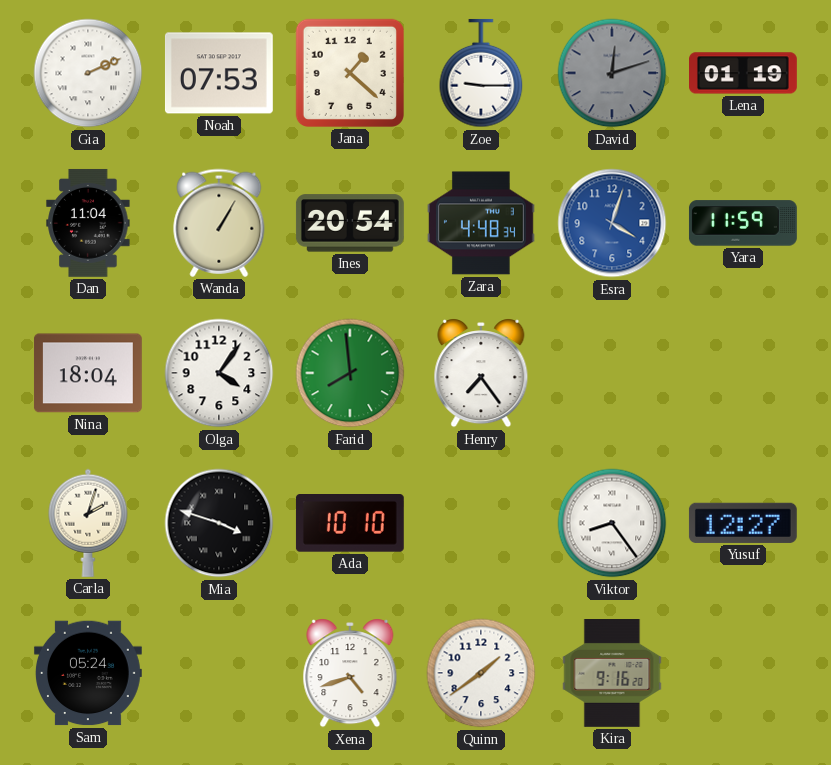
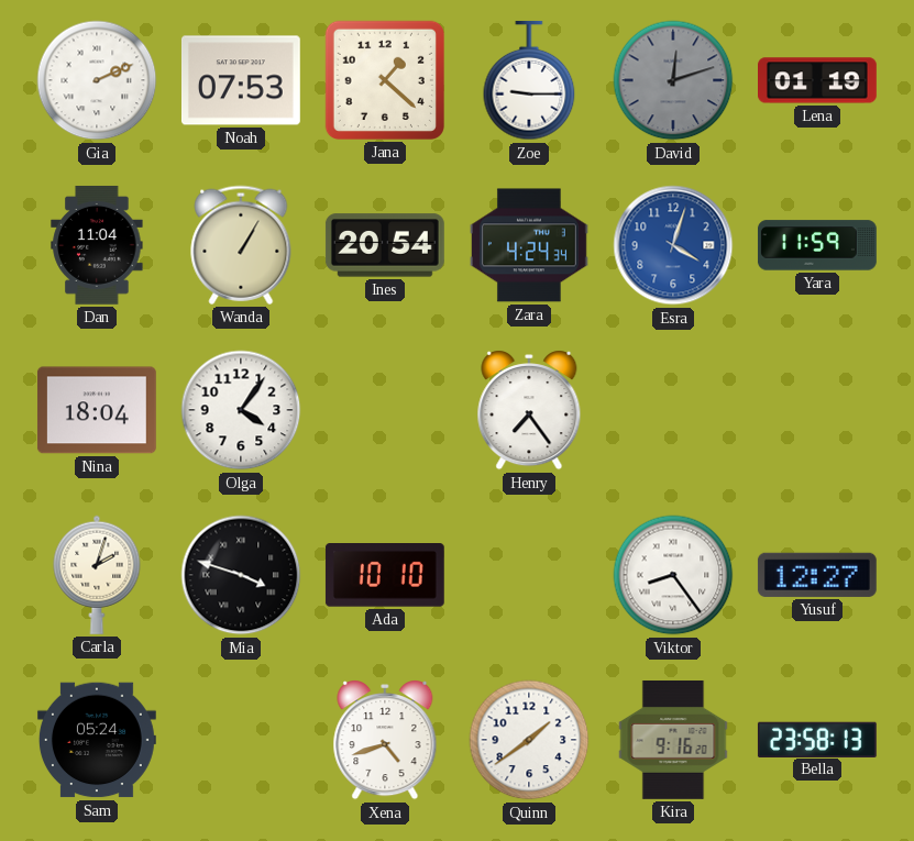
Zara: 4:48 -> 4:24 (529, 245)
Farid: 7:59 -> none (350, 373)
Bella: none -> 23:58 (817, 739)
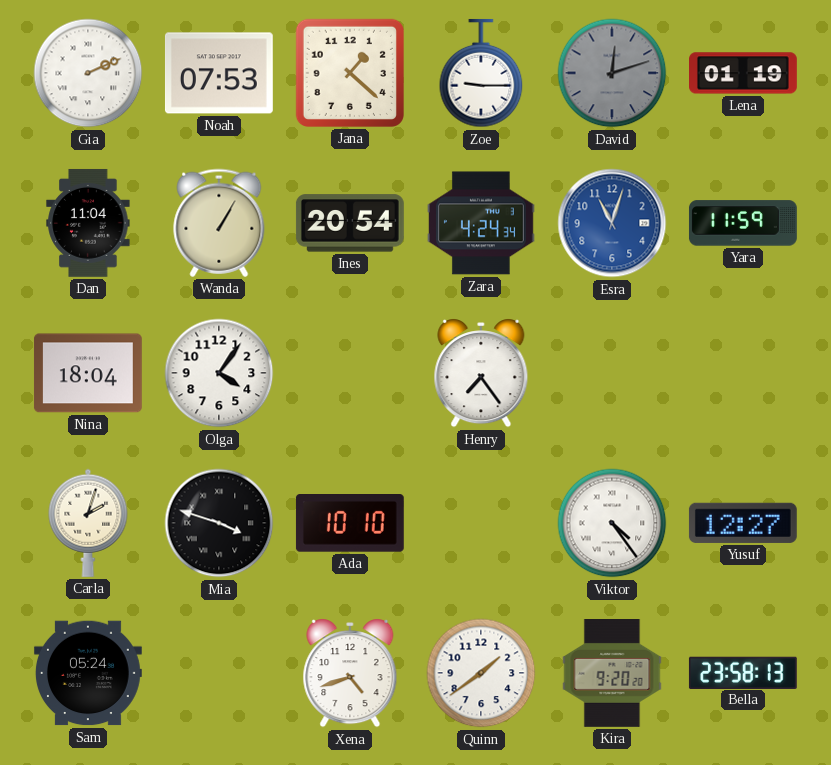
Esra: 4:03 -> 11:03 (612, 223)
Viktor: 8:24 -> 4:24 (612, 523)
Kira: 9:16 -> 9:20 (612, 674)
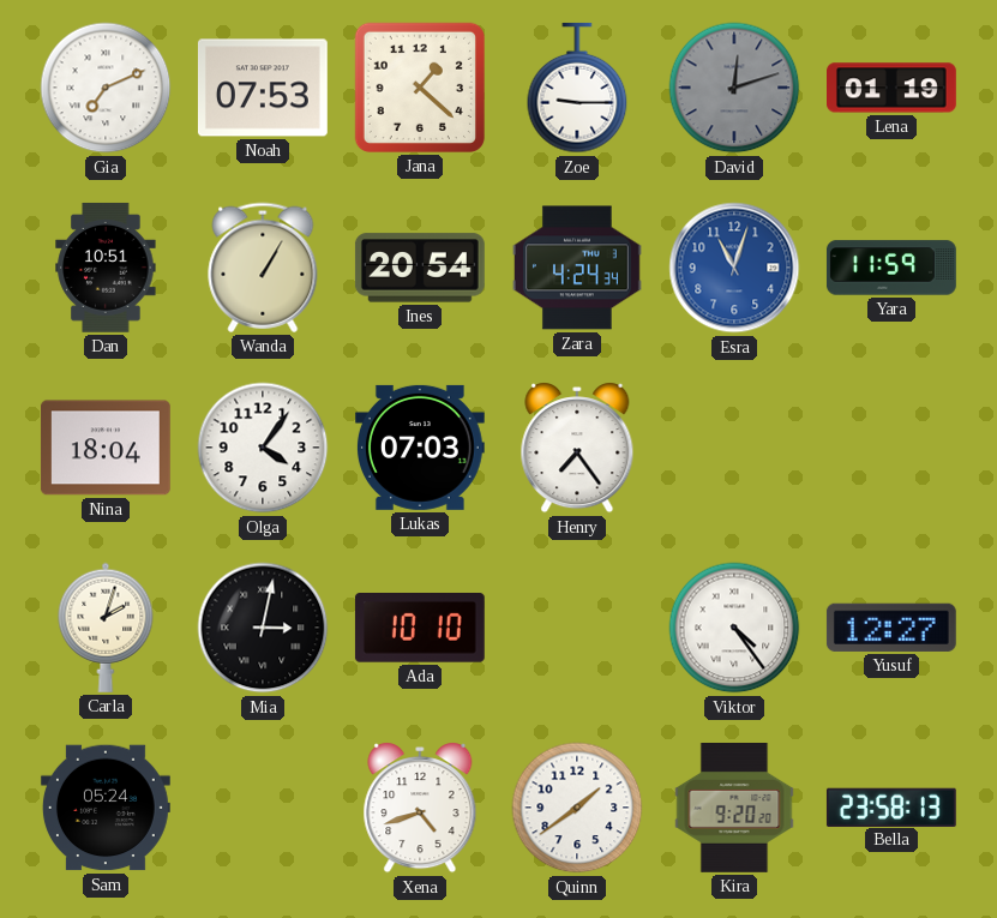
Gia: 2:11 -> 7:11 (106, 88)
Dan: 11:04 -> 10:51 (106, 268)
Lukas: none -> 07:03 (420, 448)
Mia: 3:48 -> 3:02 (263, 628)
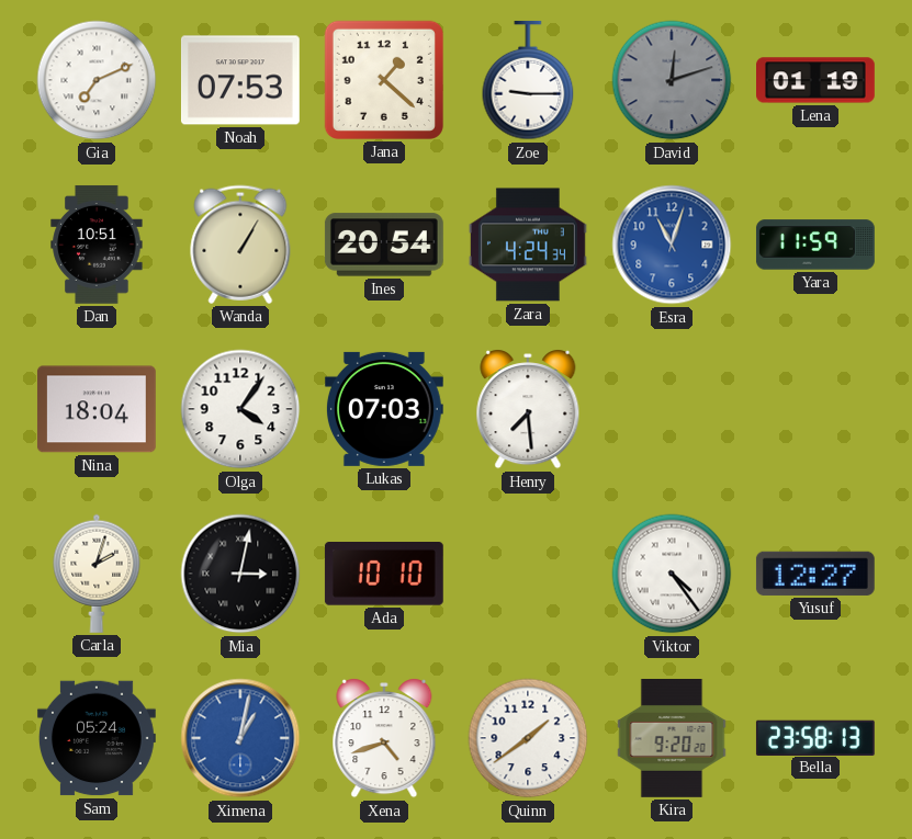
Henry: 7:24 -> 7:29 (528, 409)
Ximena: none -> 1:02 (240, 738)
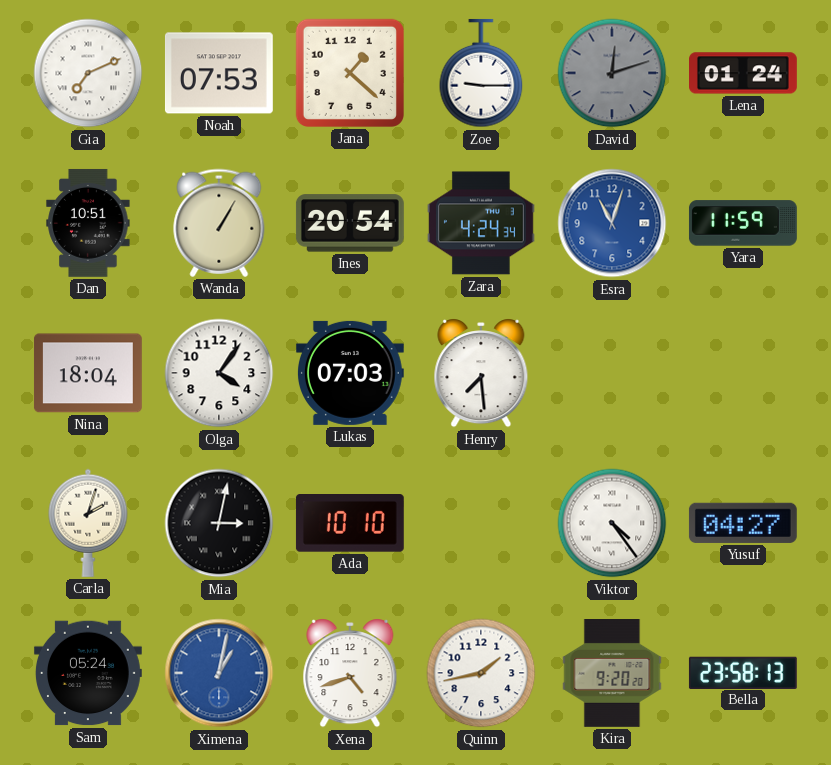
Lena: 01:19 -> 01:24 (744, 73)
Yusuf: 12:27 -> 04:27 (743, 523)
Quinn: 1:39 -> 1:43 (481, 673)
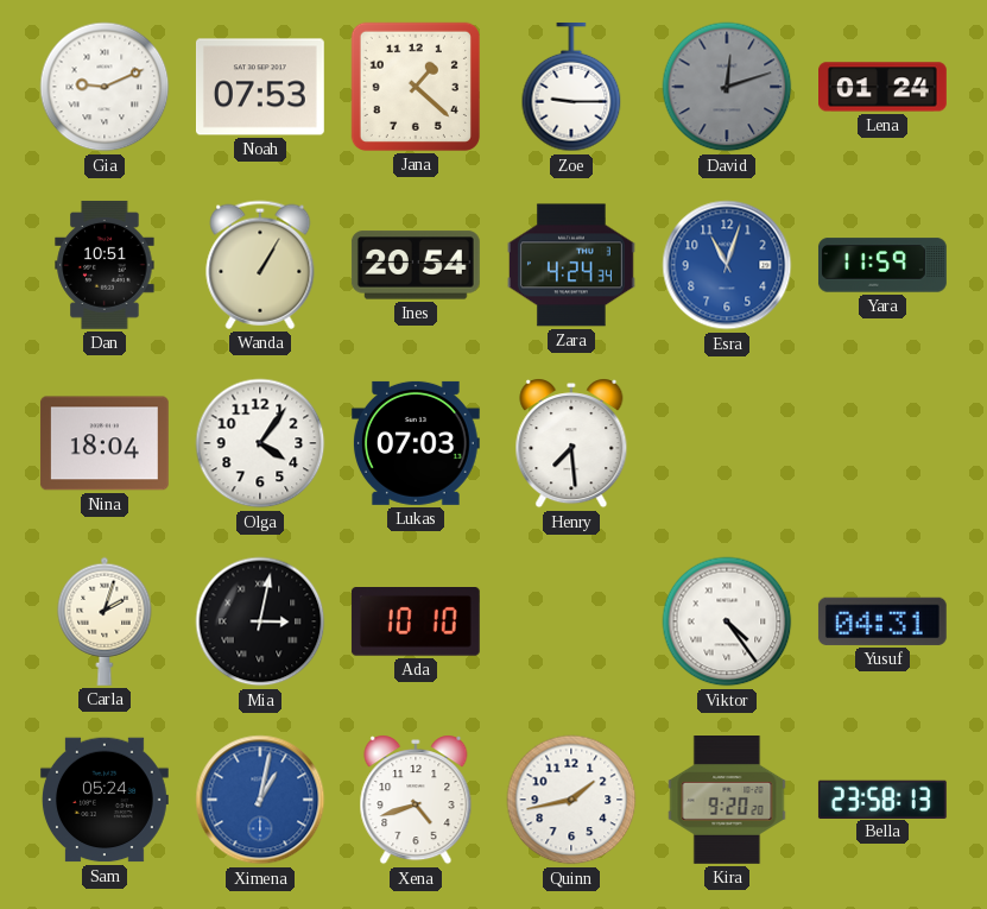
Gia: 7:11 -> 9:11 (105, 87)
Yusuf: 04:27 -> 04:31 (882, 621)
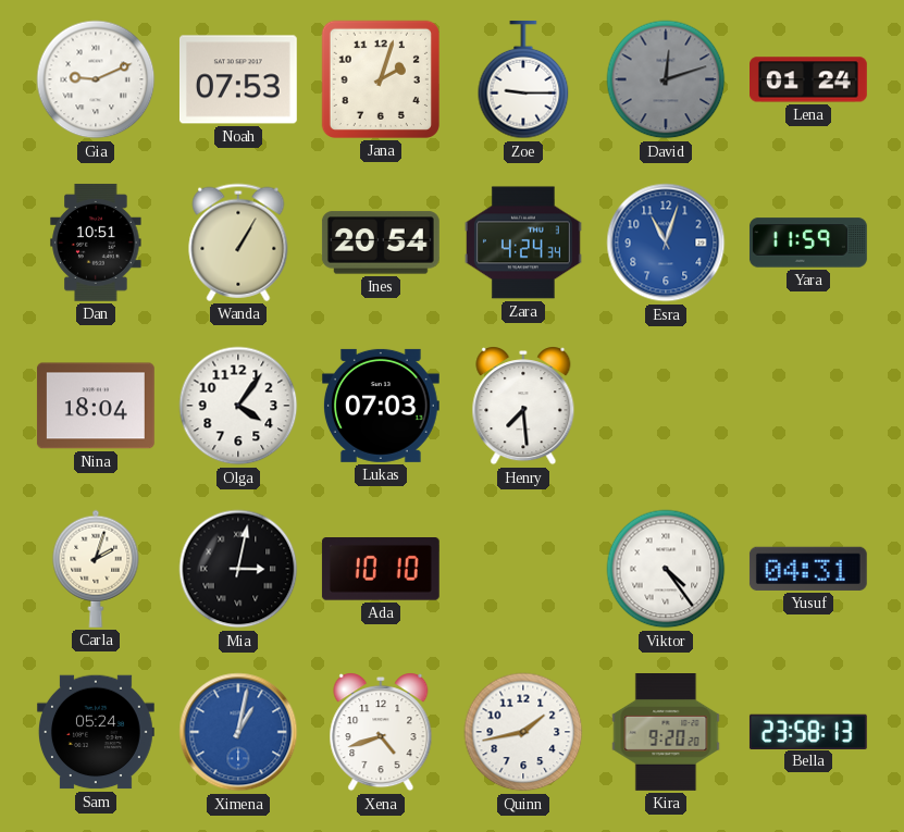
Jana: 1:22 -> 2:03 (381, 79)
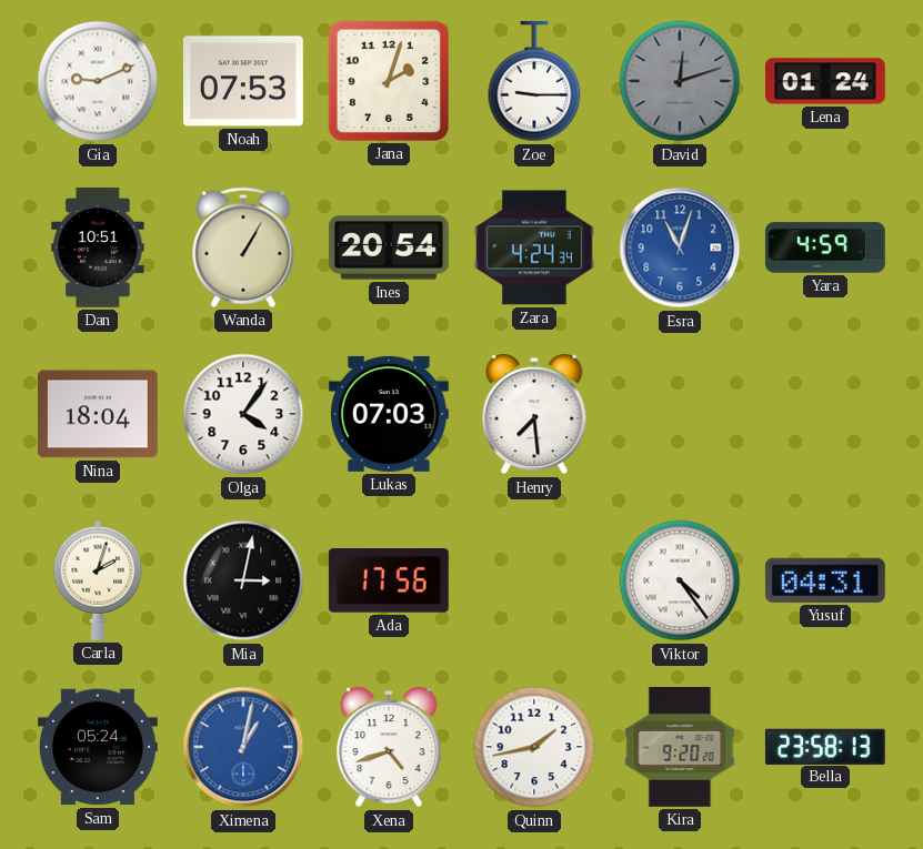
Yara: 11:59 -> 4:59 (825, 247)
Ada: 10:10 -> 17:56 (389, 582)
